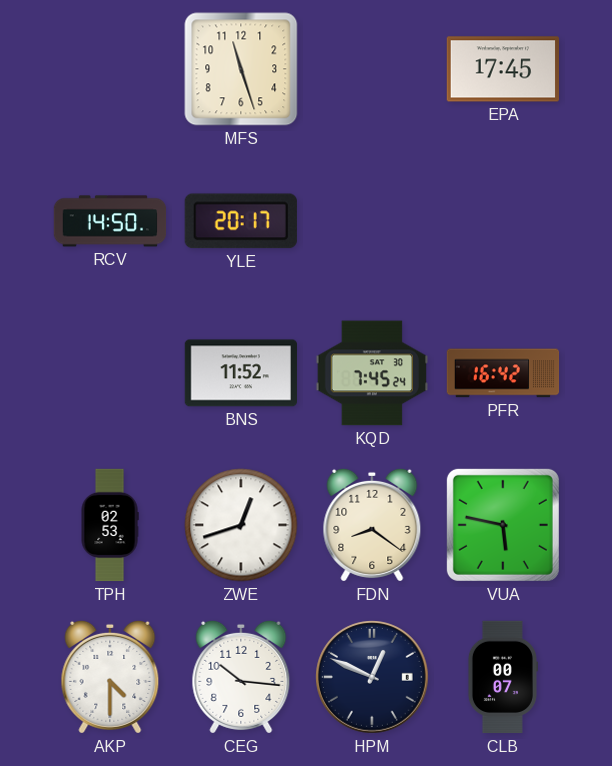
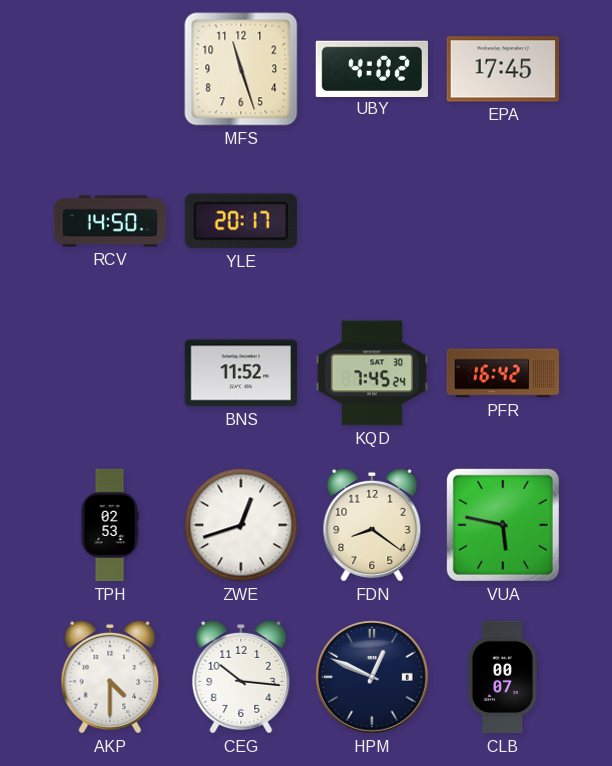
UBY: none -> 4:02 (372, 68)
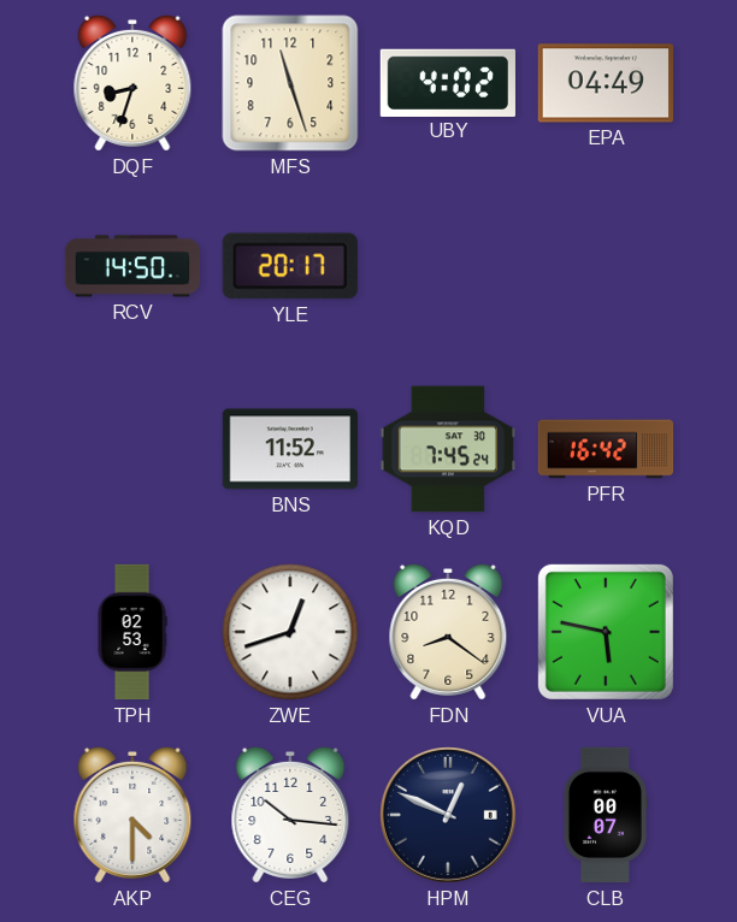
DQF: none -> 8:33 (132, 83)
EPA: 17:45 -> 04:49 (605, 83)
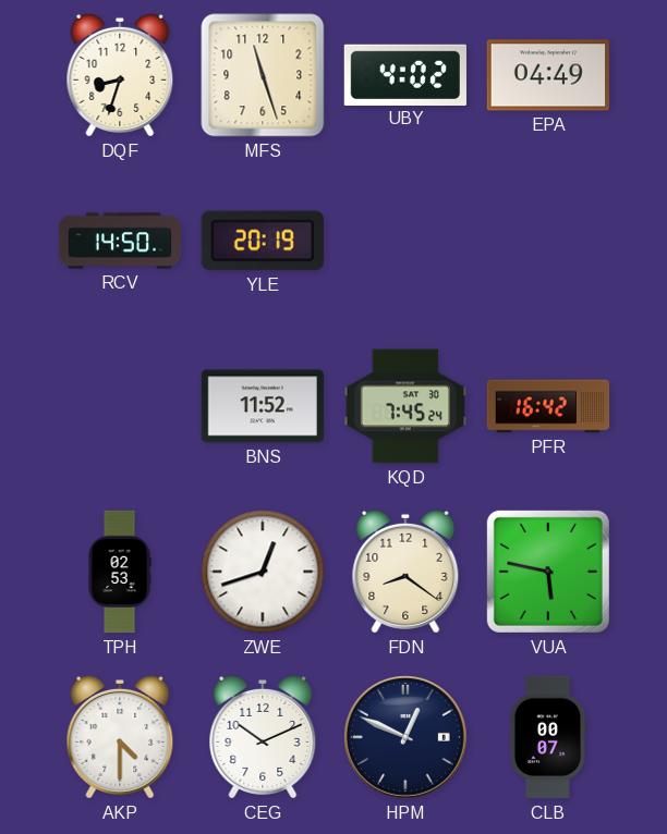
YLE: 20:17 -> 20:19 (263, 241)
CEG: 10:16 -> 10:11 (263, 737)
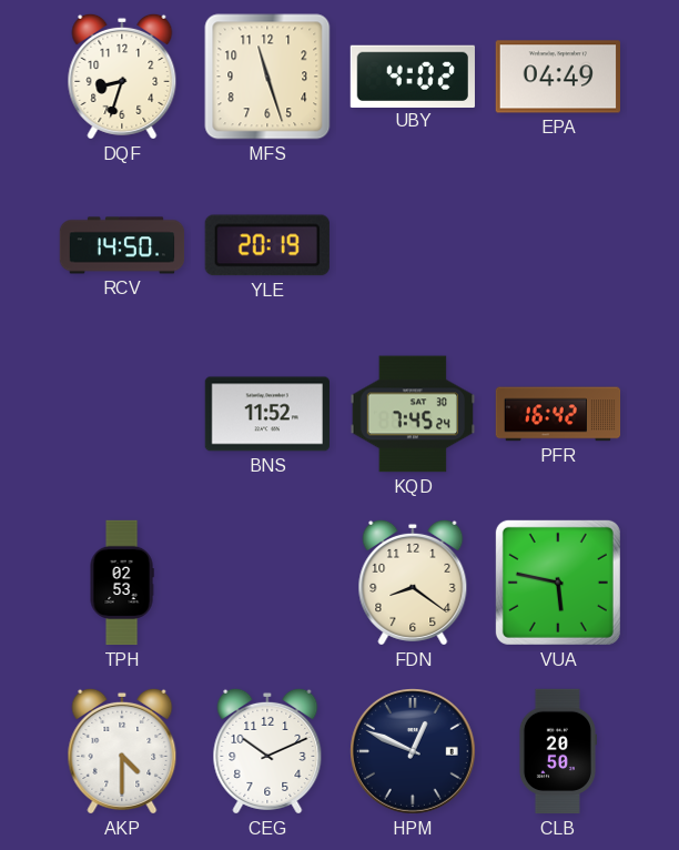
ZWE: 12:42 -> none (263, 572)
CLB: 00:07 -> 20:50 (557, 751)
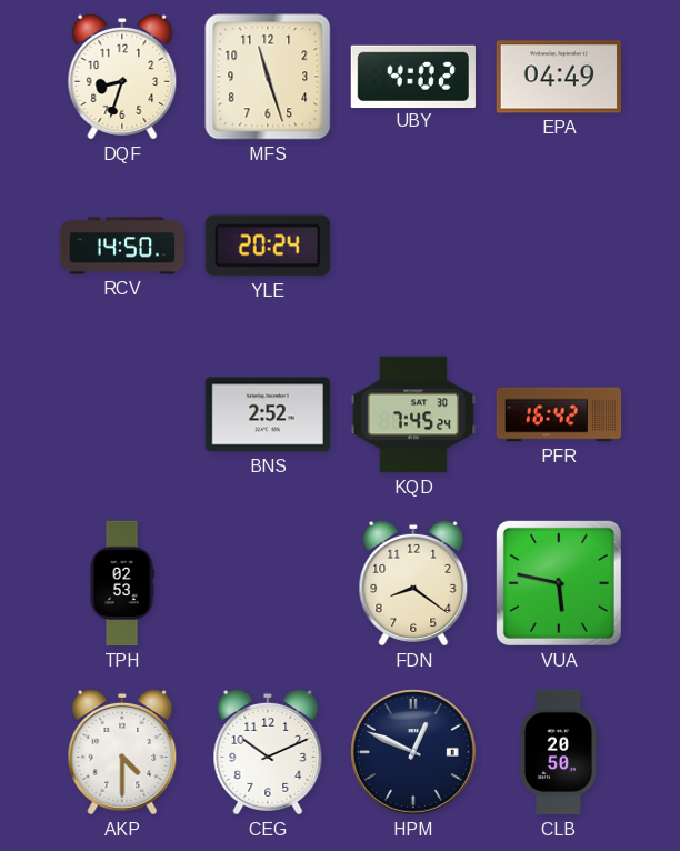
YLE: 20:19 -> 20:24 (268, 246)
BNS: 11:52 -> 2:52 (267, 414)
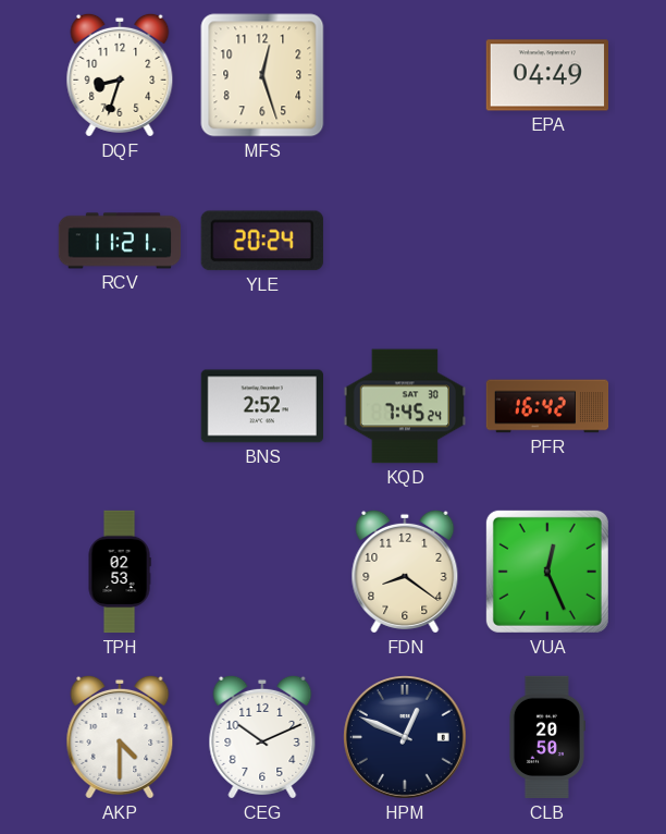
MFS: 11:27 -> 12:27 (262, 75)
UBY: 4:02 -> none (413, 76)
RCV: 14:50 -> 11:21 (120, 241)
VUA: 5:47 -> 12:26 (547, 572)
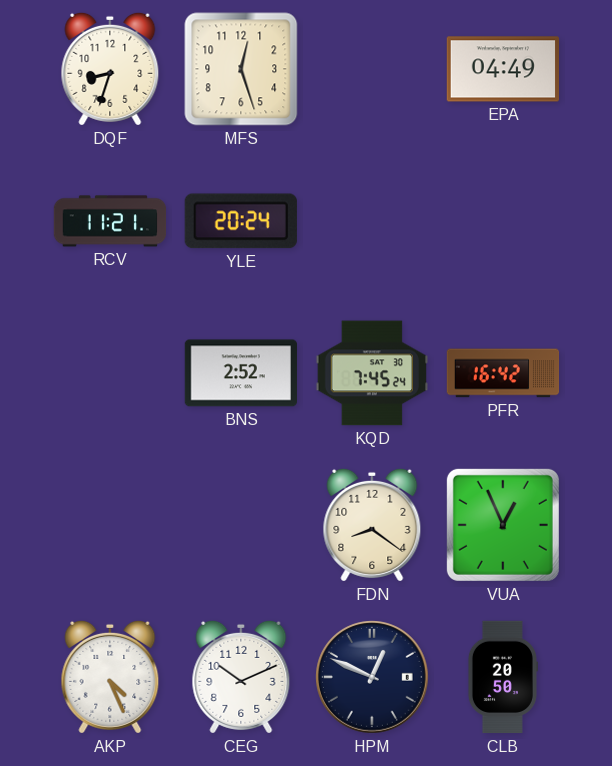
TPH: 02:53 -> none (120, 572)
VUA: 12:26 -> 12:56 (503, 525)
AKP: 4:30 -> 4:26 (110, 677)
